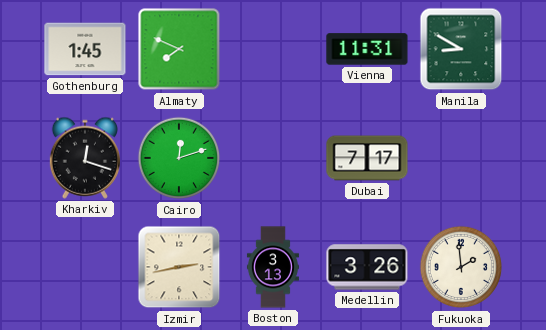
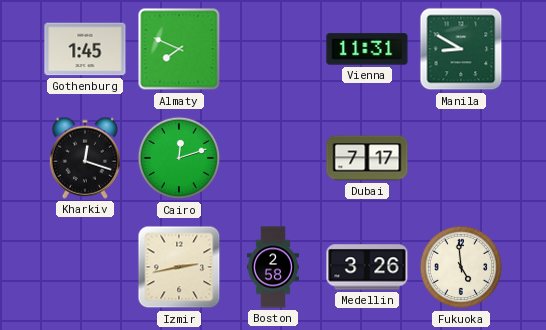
Boston: 3:13 -> 2:58 (273, 267)
Fukuoka: 1:59 -> 4:59 (461, 267)
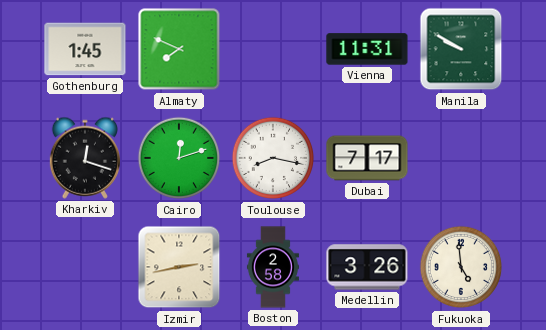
Manila: 8:50 -> 9:50 (461, 49)
Toulouse: none -> 8:17 (273, 158)
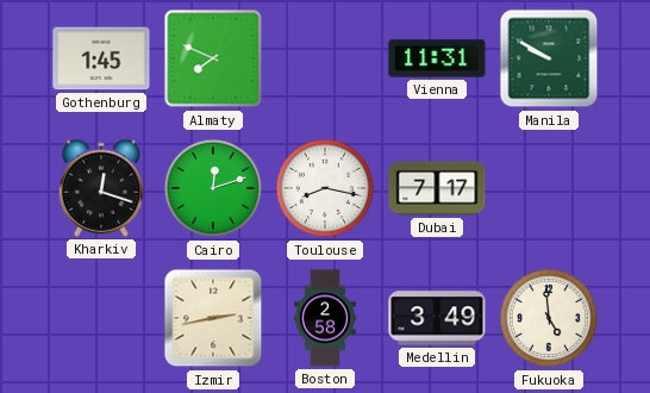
Medellin: 3:26 -> 3:49 (437, 318)
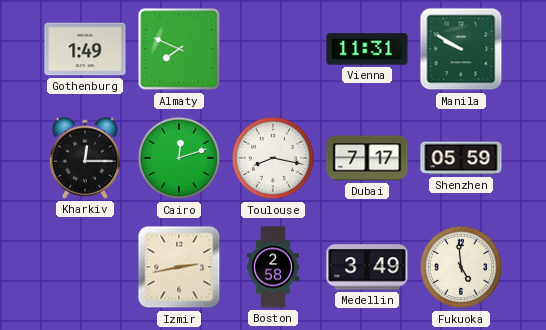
Gothenburg: 1:45 -> 1:49 (85, 49)
Kharkiv: 12:18 -> 12:15 (84, 158)
Shenzhen: none -> 05:59 (461, 158)
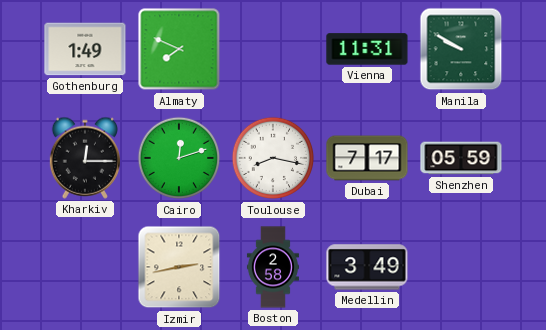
Fukuoka: 4:59 -> none (461, 267)
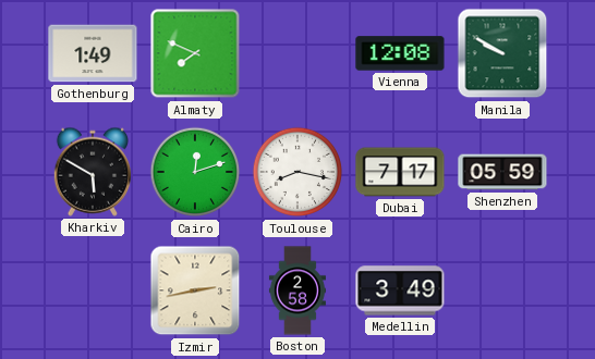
Vienna: 11:31 -> 12:08 (400, 53)
Kharkiv: 12:15 -> 5:50 (92, 172)
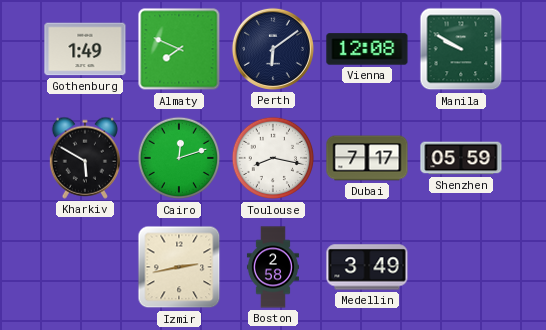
Perth: none -> 6:09 (273, 49)
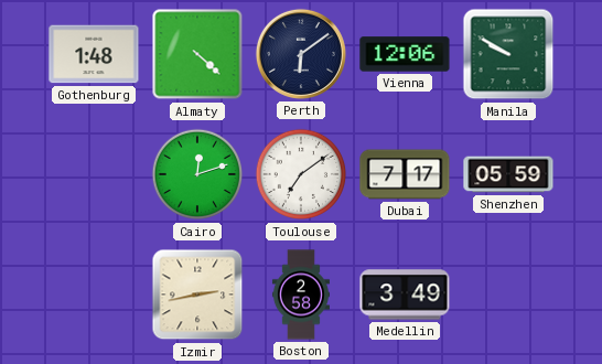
Gothenburg: 1:49 -> 1:48 (94, 54)
Almaty: 7:49 -> 4:22 (197, 54)
Vienna: 12:08 -> 12:06 (405, 54)
Kharkiv: 5:50 -> none (84, 158)
Toulouse: 8:17 -> 7:09 (301, 174)
